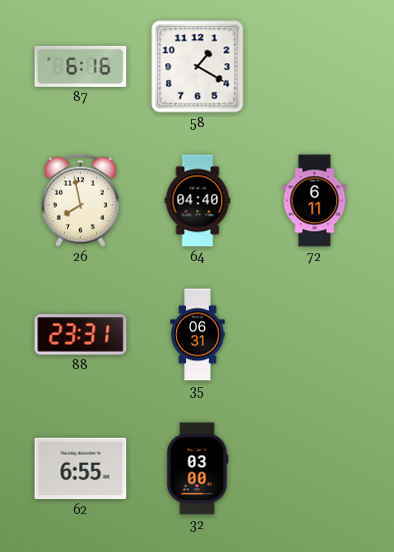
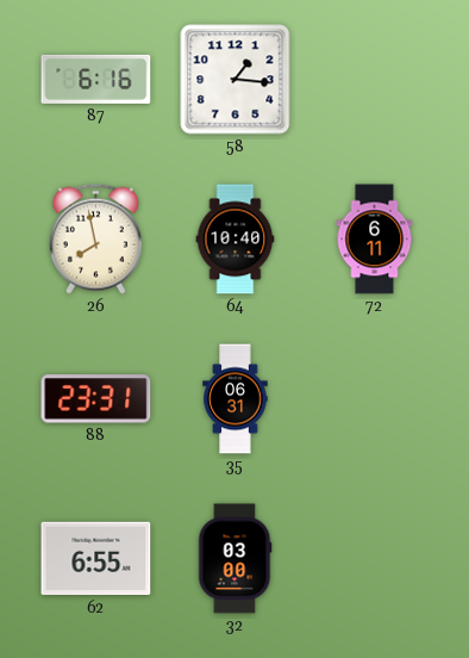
58: 1:20 -> 1:16 (236, 80)
64: 04:40 -> 10:40 (236, 240)
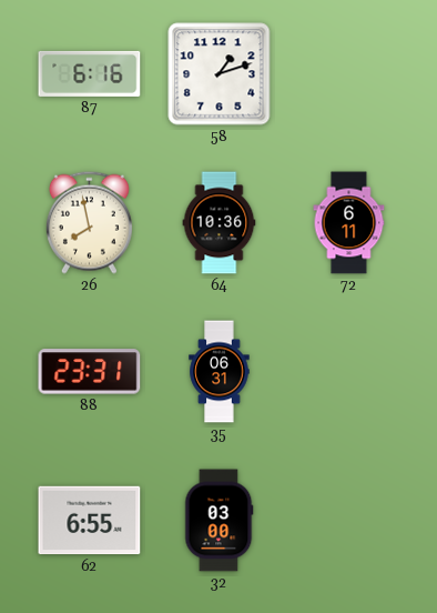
58: 1:16 -> 1:12 (220, 74)
64: 10:40 -> 10:36 (220, 223)
